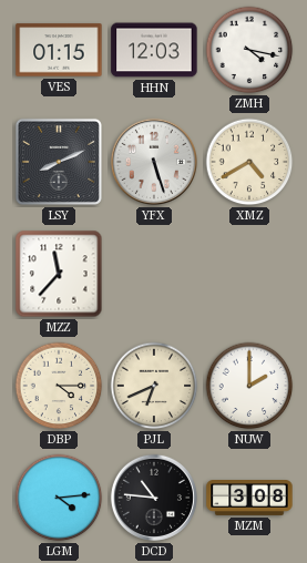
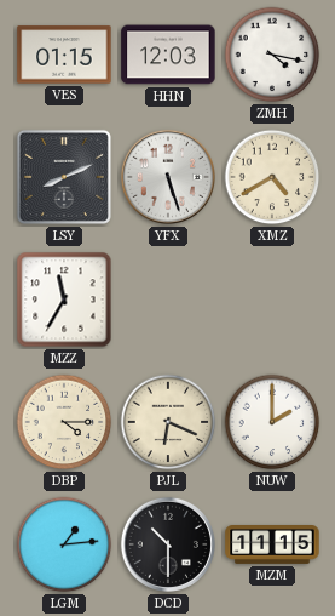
MZZ: 11:37 -> 11:35 (64, 300)
PJL: 6:41 -> 6:19 (168, 422)
LGM: 4:14 -> 1:14 (64, 544)
DCD: 10:46 -> 10:30 (168, 544)
MZM: 3:08 -> 11:15 (272, 546)
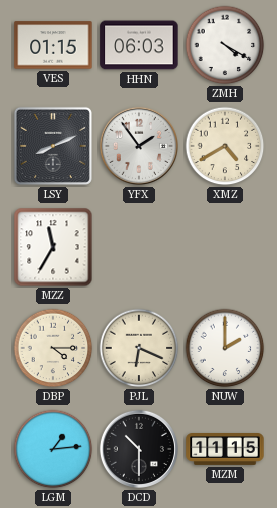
HHN: 12:03 -> 06:03 (139, 45)
ZMH: 4:17 -> 4:20 (225, 45)
YFX: 5:27 -> 1:54 (139, 146)
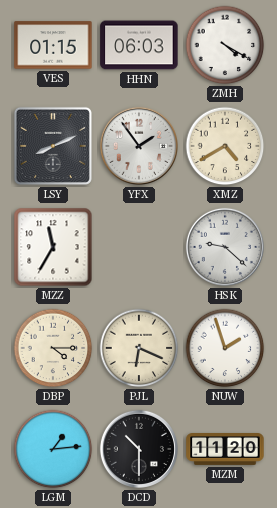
HSK: none -> 9:22 (225, 247)
NUW: 2:00 -> 1:57 (225, 348)
MZM: 11:15 -> 11:20 (225, 450)
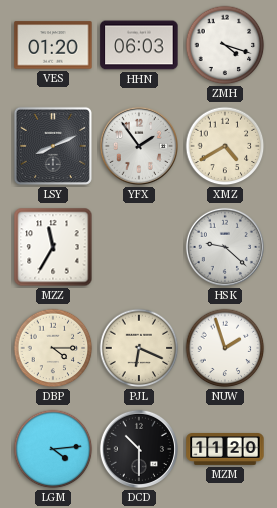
VES: 01:15 -> 01:20 (53, 45)
ZMH: 4:20 -> 4:18 (225, 45)
LGM: 1:14 -> 4:14 (53, 449)
